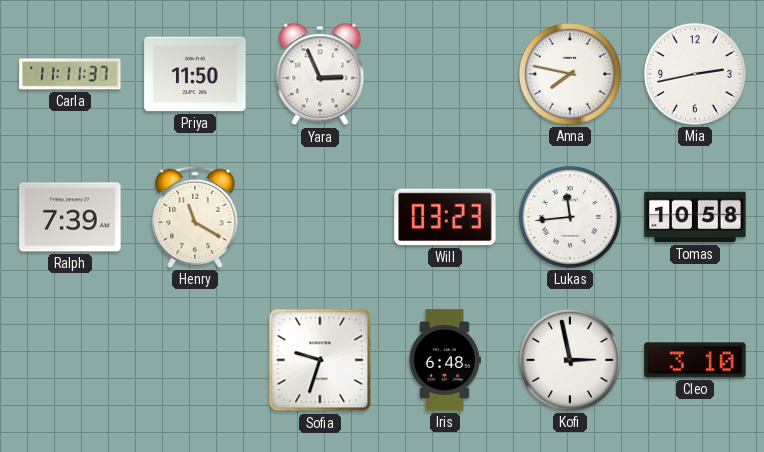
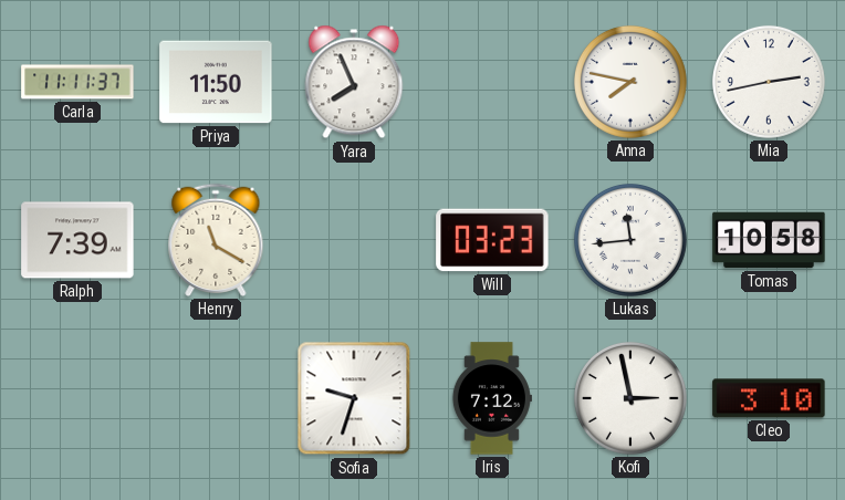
Yara: 2:56 -> 7:56 (354, 82)
Iris: 6:48 -> 7:12 (491, 398)
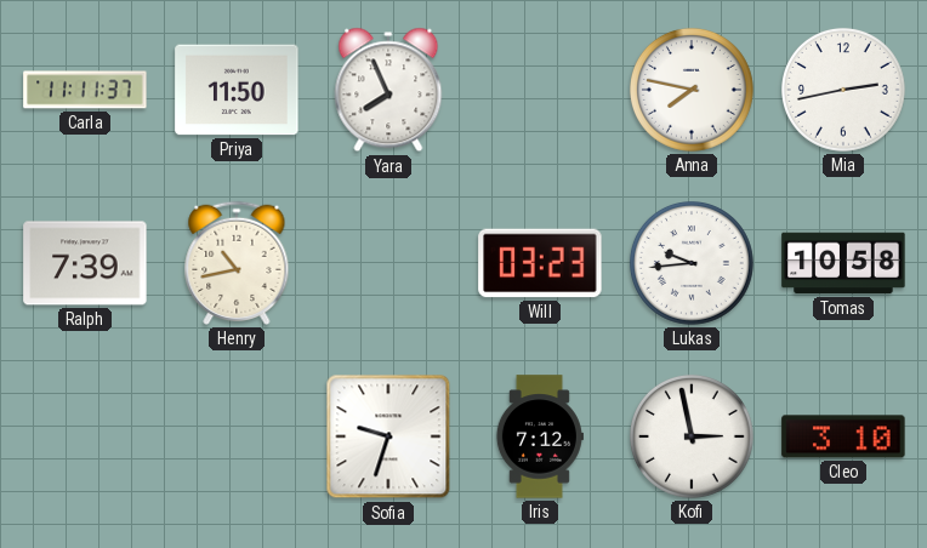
Henry: 11:20 -> 10:43 (237, 263)
Lukas: 11:44 -> 9:44 (692, 263)
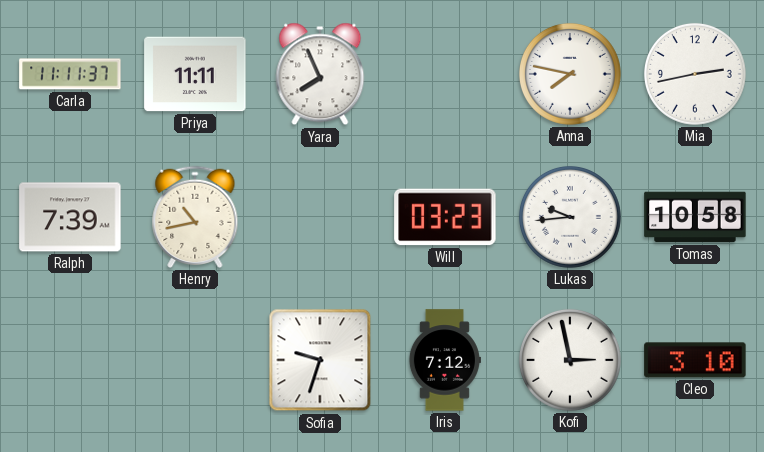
Priya: 11:50 -> 11:11 (195, 74)
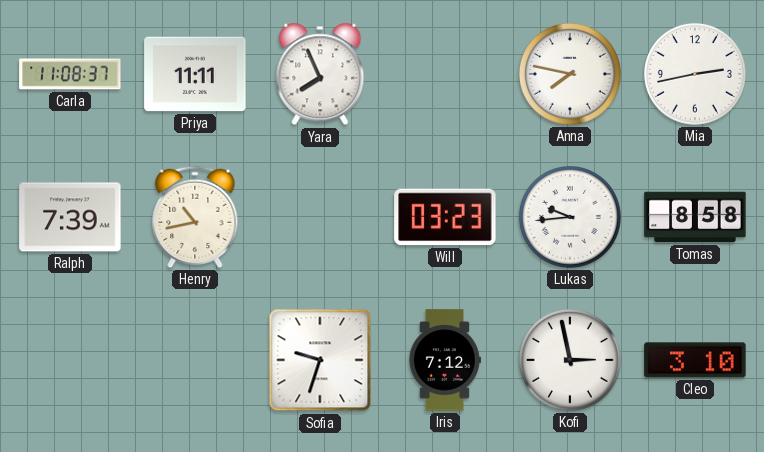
Carla: 11:11 -> 11:08 (70, 74)
Tomas: 10:58 -> 8:58 (695, 217)
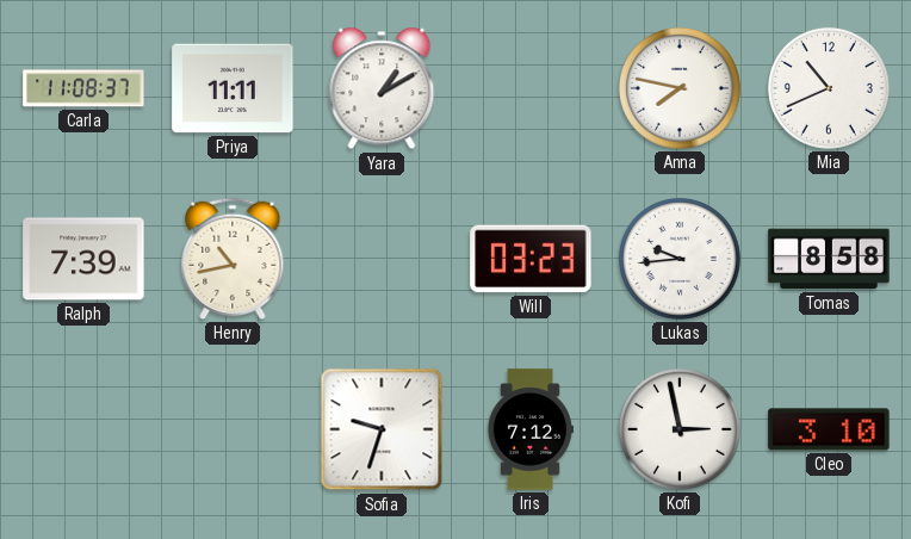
Yara: 7:56 -> 1:10 (382, 88)
Mia: 2:43 -> 10:41 (829, 88)
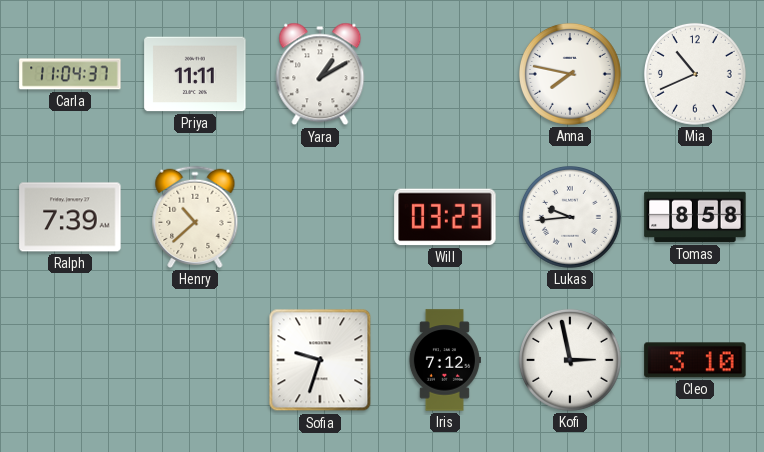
Carla: 11:08 -> 11:04 (70, 74)
Henry: 10:43 -> 10:38 (195, 217)
